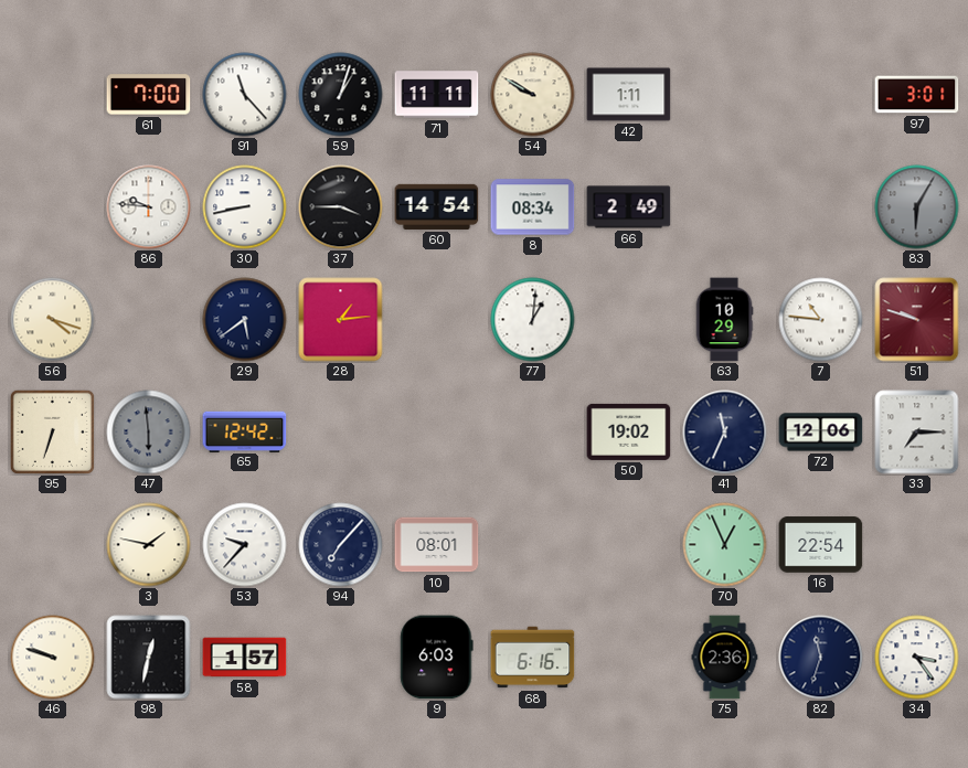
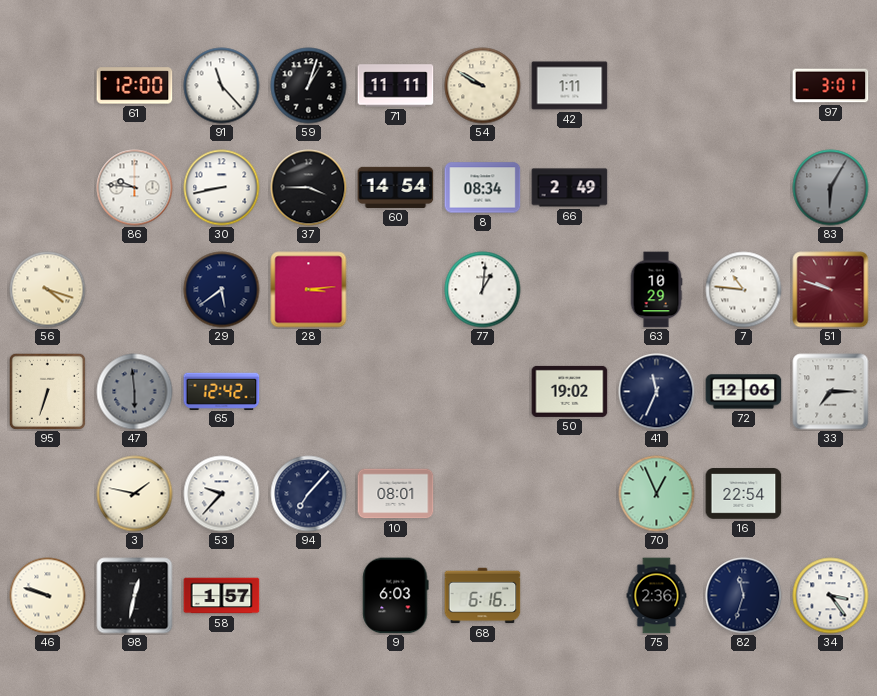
61: 7:00 -> 12:00 (135, 86)
28: 1:14 -> 3:14 (309, 290)
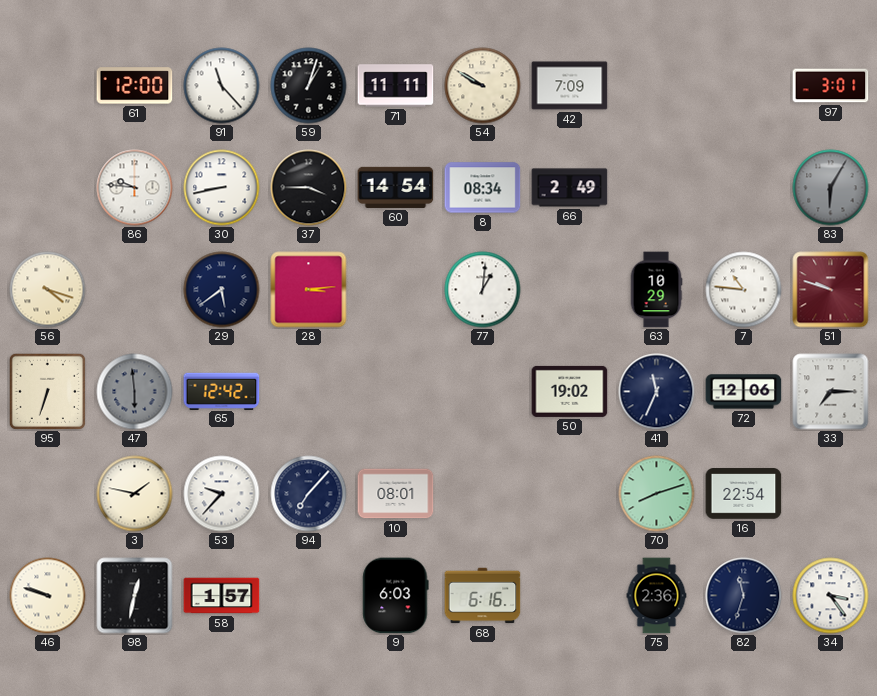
42: 1:11 -> 7:09 (570, 86)
70: 12:56 -> 8:12 (657, 494)
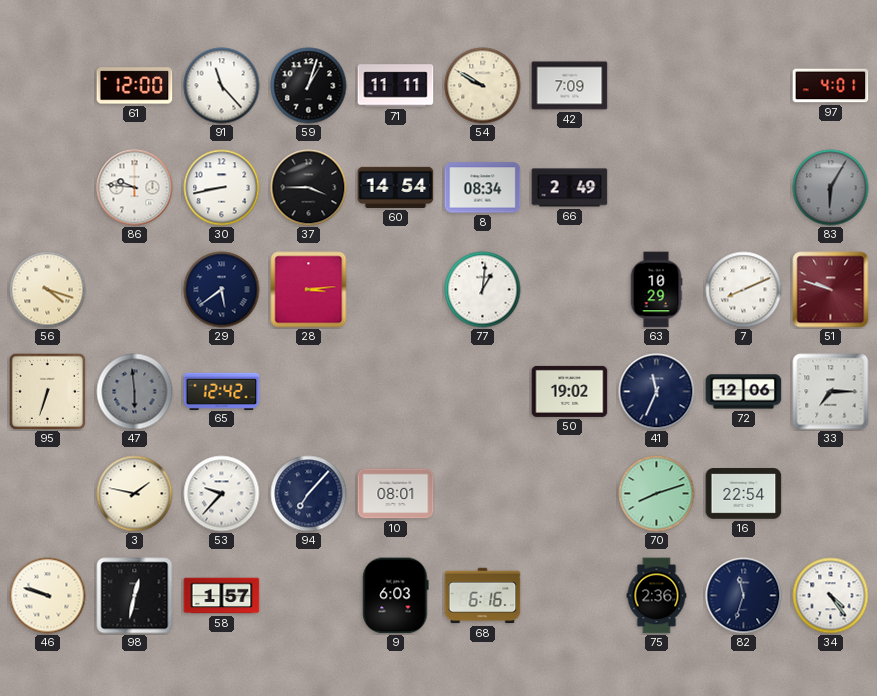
97: 3:01 -> 4:01 (831, 86)
7: 10:46 -> 8:11 (744, 290)
34: 3:24 -> 4:24 (831, 596)
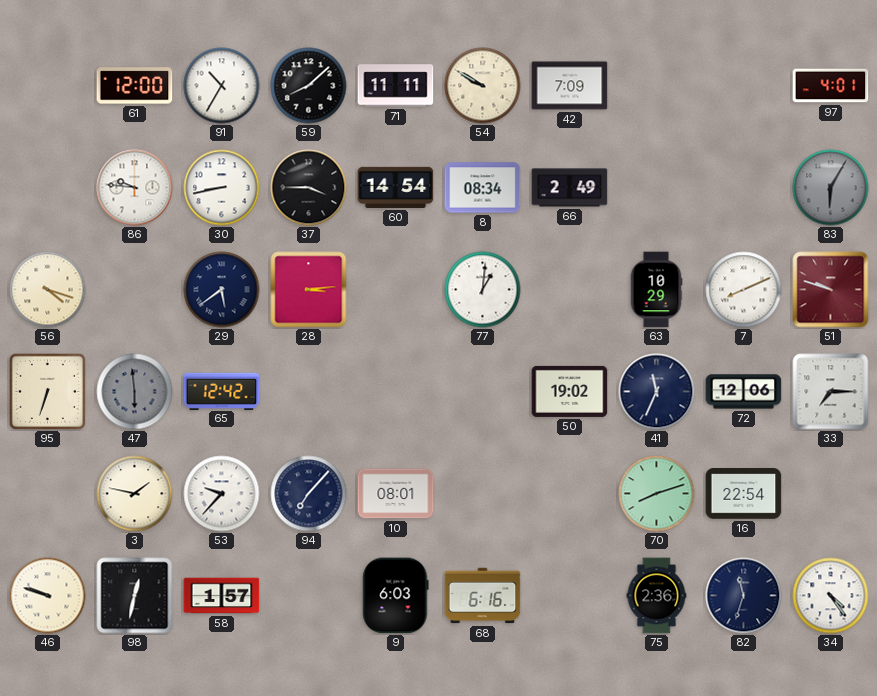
91: 11:23 -> 10:35 (222, 86)
59: 1:03 -> 8:08 (309, 86)
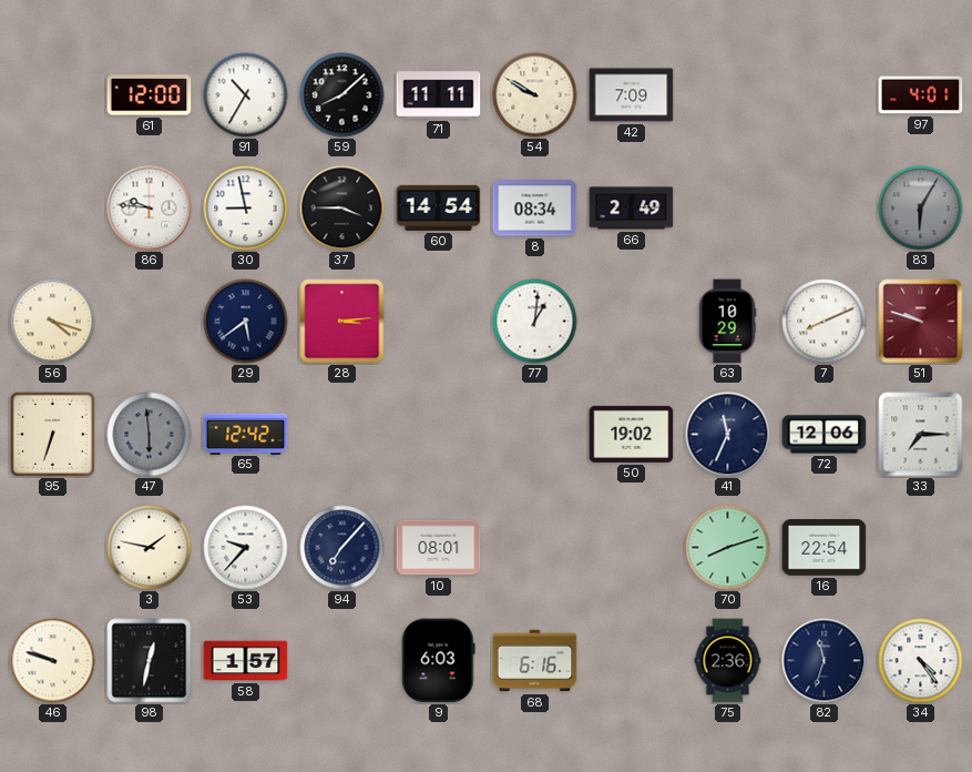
30: 8:43 -> 8:58 (246, 209)
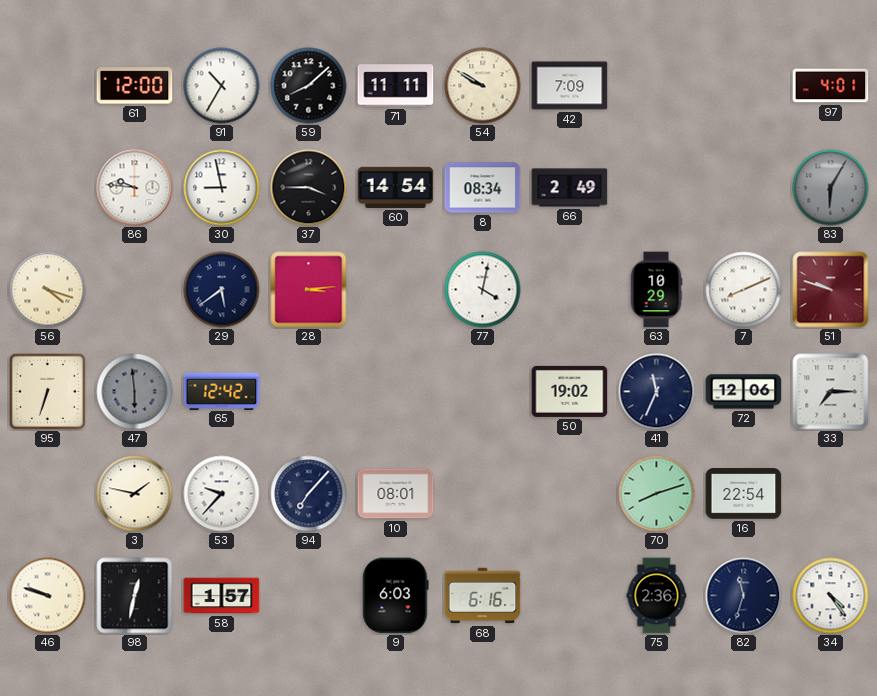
77: 1:01 -> 4:02 (483, 290)
